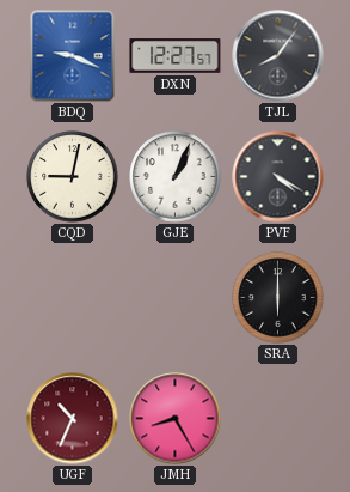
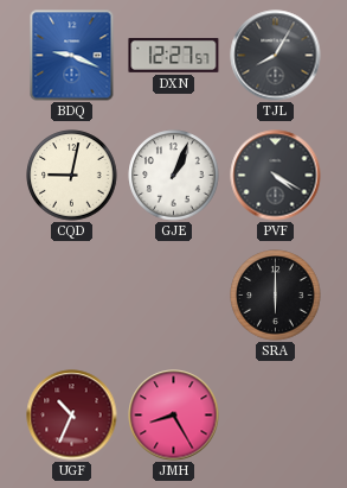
TJL: 8:06 -> 8:05 (276, 56)
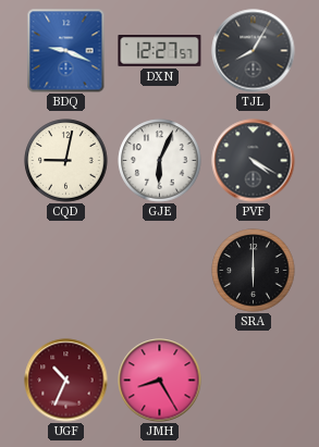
GJE: 1:04 -> 6:04 (160, 161)
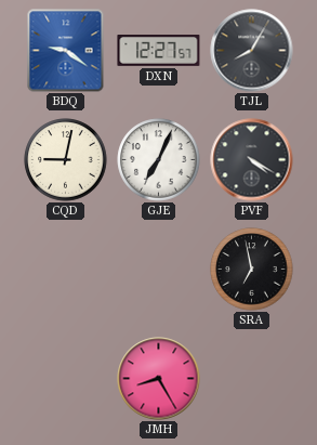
BDQ: 9:19 -> 9:21 (66, 51)
GJE: 6:04 -> 7:04 (159, 160)
SRA: 6:00 -> 6:58 (252, 270)
UGF: 10:34 -> none (66, 381)
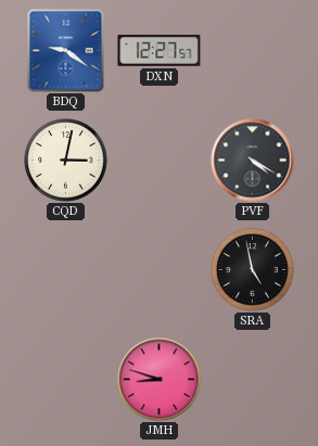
TJL: 8:05 -> none (252, 51)
CQD: 9:02 -> 3:02 (66, 161)
GJE: 7:04 -> none (159, 160)
SRA: 6:58 -> 4:58 (253, 270)
JMH: 8:25 -> 8:48 (160, 380)
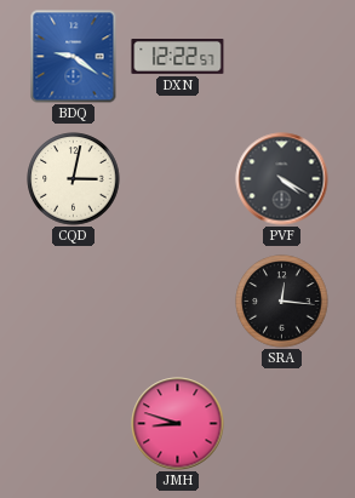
DXN: 12:27 -> 12:22 (178, 57)
SRA: 4:58 -> 12:16 (282, 302)
